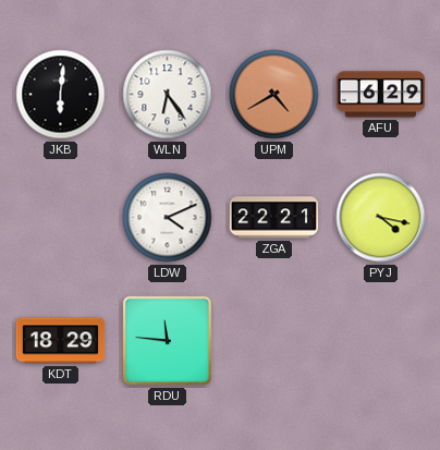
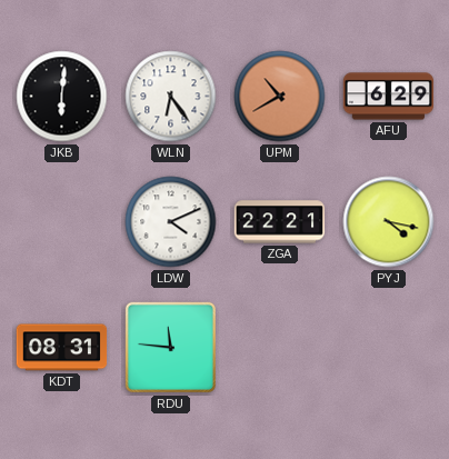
UPM: 4:40 -> 10:40 (280, 97)
KDT: 18:29 -> 08:31 (62, 348)
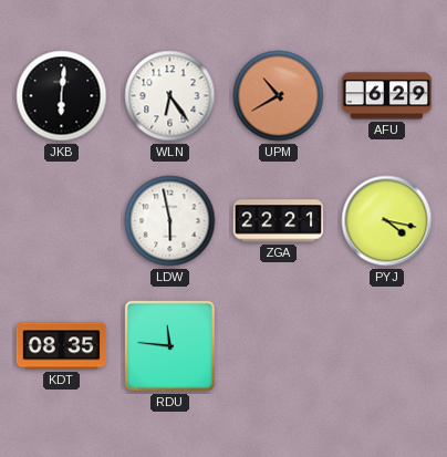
LDW: 4:11 -> 5:58 (170, 221)
KDT: 08:31 -> 08:35 (62, 346)
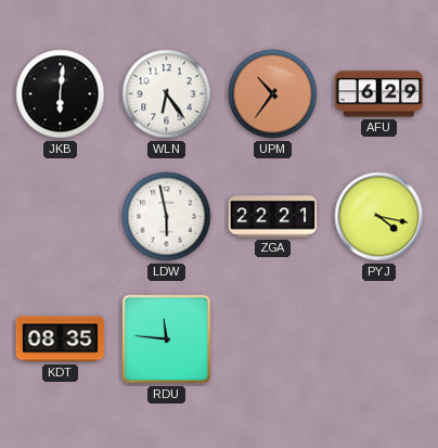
UPM: 10:40 -> 10:36 (273, 94)
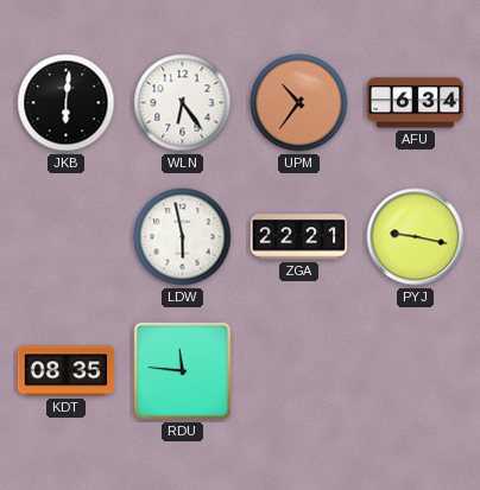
AFU: 6:29 -> 6:34 (416, 103)
PYJ: 4:17 -> 9:17 (416, 237)
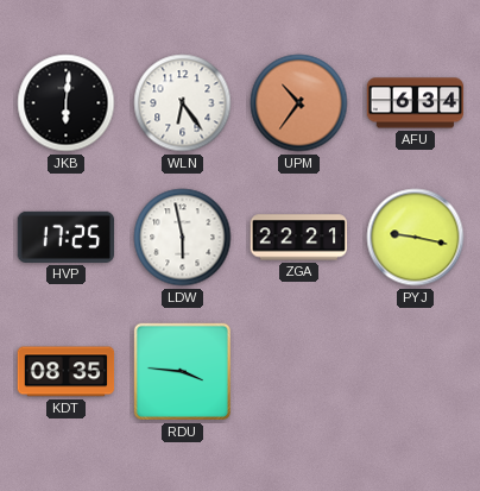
HVP: none -> 17:25 (67, 237)
RDU: 11:46 -> 3:46 (182, 371)
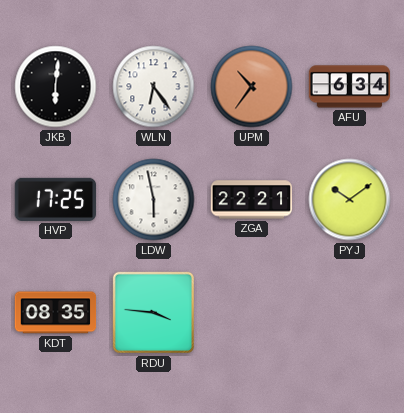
PYJ: 9:17 -> 10:09 (350, 200)
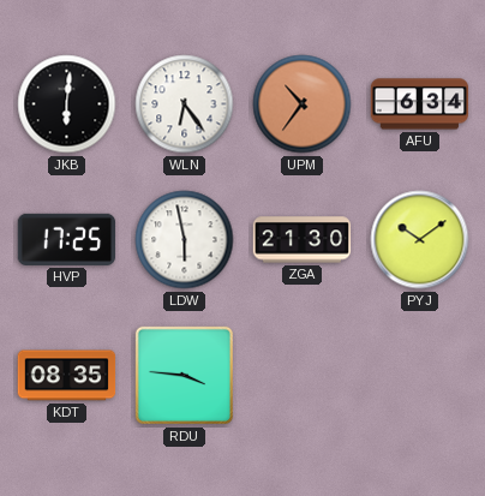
ZGA: 22:21 -> 21:30 (303, 240)
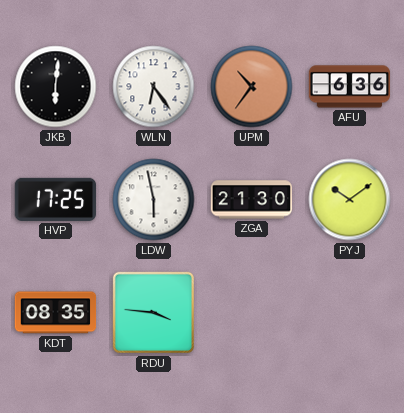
AFU: 6:34 -> 6:36 (350, 87)
